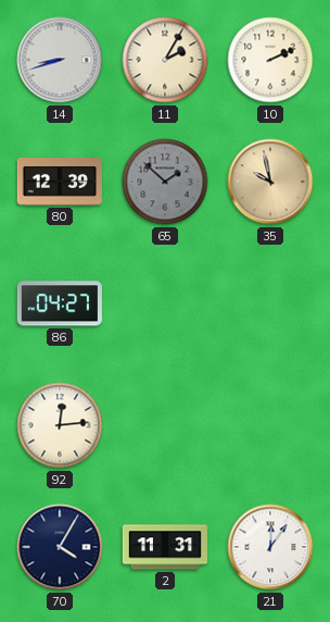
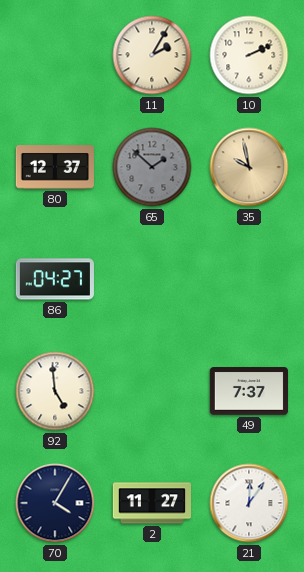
14: 8:42 -> none (60, 60)
80: 12:39 -> 12:37 (55, 167)
92: 12:14 -> 4:59 (55, 391)
49: none -> 7:37 (248, 391)
2: 11:31 -> 11:27 (152, 503)
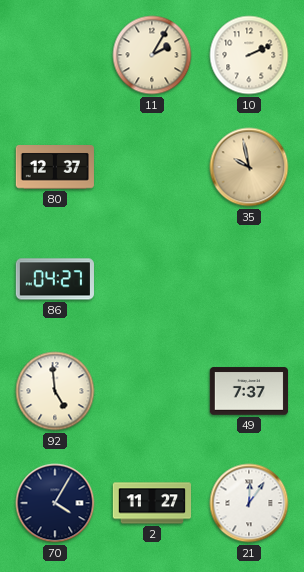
65: 1:52 -> none (152, 167)
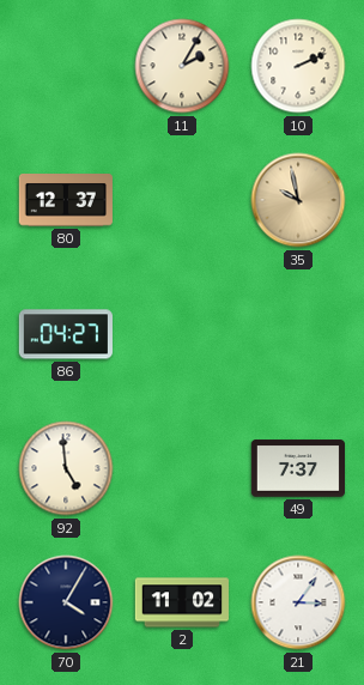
2: 11:27 -> 11:02 (182, 602)
21: 12:06 -> 3:06 (298, 602)
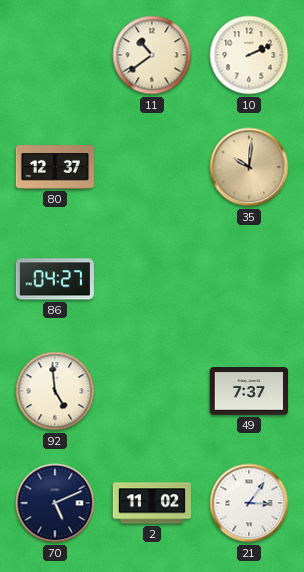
11: 2:05 -> 10:39 (152, 55)
35: 9:58 -> 10:01 (249, 167)
70: 4:05 -> 5:11 (55, 503)
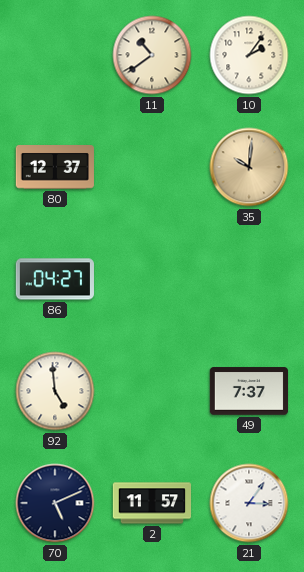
10: 2:11 -> 2:06 (249, 55)
2: 11:02 -> 11:57 (152, 503)
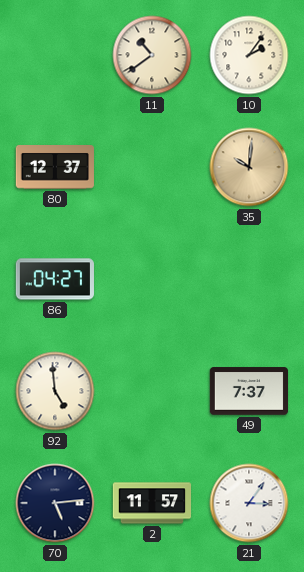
70: 5:11 -> 5:14 (55, 503)
